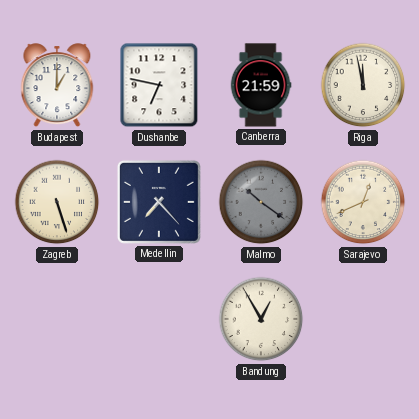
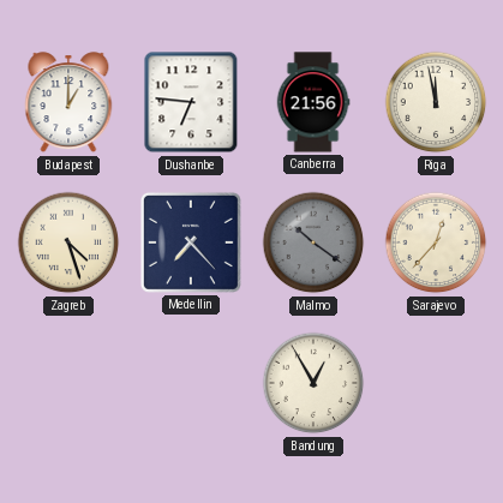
Dushanbe: 6:47 -> 6:46 (191, 102)
Canberra: 21:59 -> 21:56 (313, 102)
Zagreb: 5:27 -> 4:27 (68, 242)
Sarajevo: 12:41 -> 12:37 (436, 242)
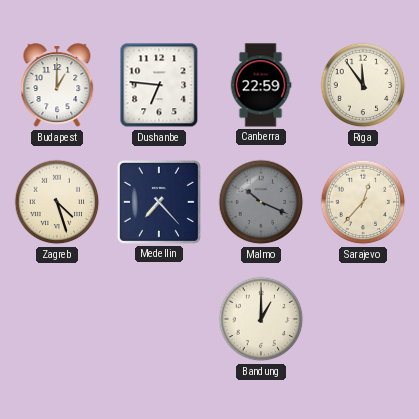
Canberra: 21:56 -> 22:59 (261, 85)
Riga: 11:58 -> 11:54 (363, 85)
Malmo: 10:21 -> 10:19 (261, 202)
Bandung: 12:55 -> 1:00 (261, 319)
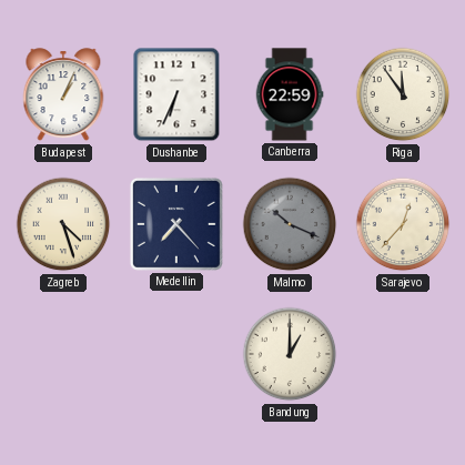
Budapest: 1:00 -> 1:04 (63, 95)
Dushanbe: 6:46 -> 6:34 (176, 94)
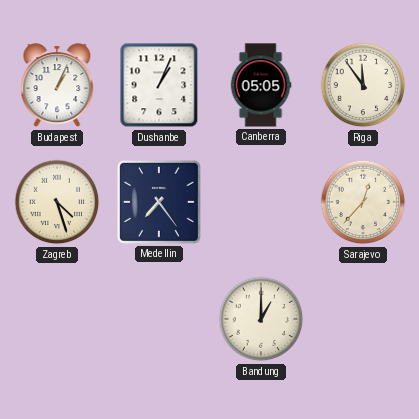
Dushanbe: 6:34 -> 1:04 (159, 85)
Canberra: 22:59 -> 05:05 (261, 85)
Medellin: 7:23 -> 7:24 (159, 202)
Malmo: 10:19 -> none (290, 224)
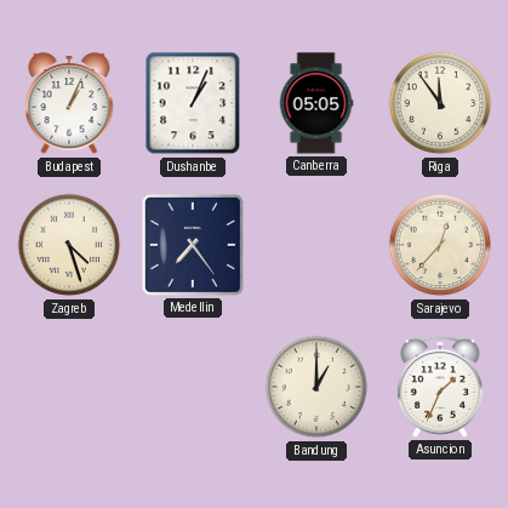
Asuncion: none -> 1:34 (440, 387)
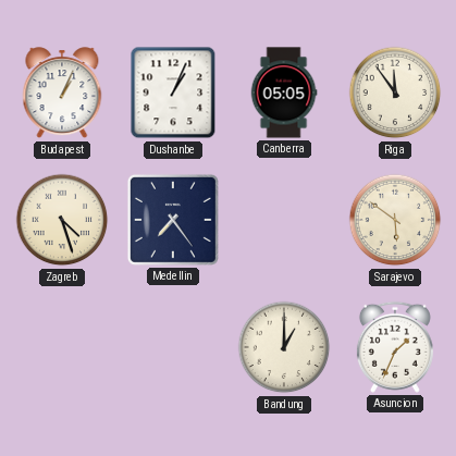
Sarajevo: 12:37 -> 5:51 (395, 220)
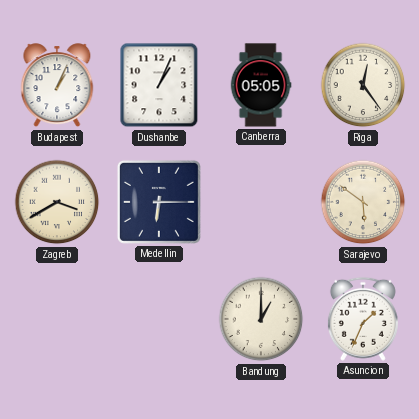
Riga: 11:54 -> 12:24 (363, 85)
Zagreb: 4:27 -> 3:40 (57, 202)
Medellin: 7:24 -> 6:15 (159, 202)
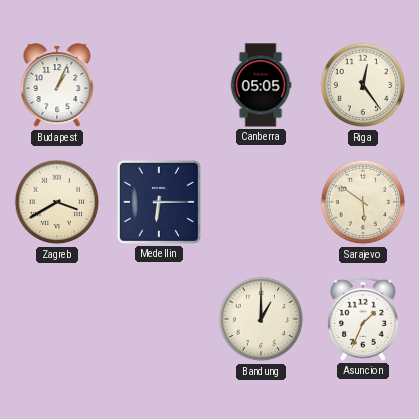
Dushanbe: 1:04 -> none (159, 85)
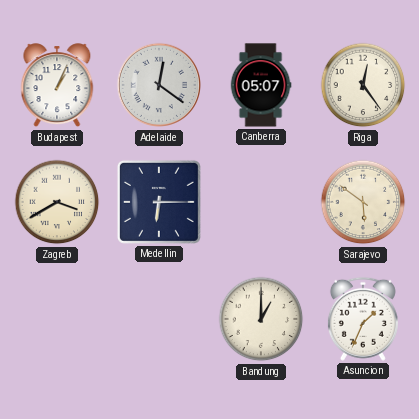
Adelaide: none -> 12:21 (159, 85)
Canberra: 05:05 -> 05:07 (261, 85)
